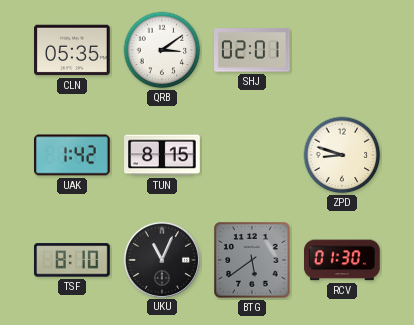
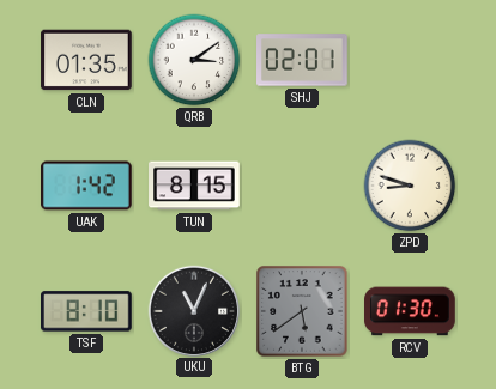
CLN: 05:35 -> 01:35 (86, 60)
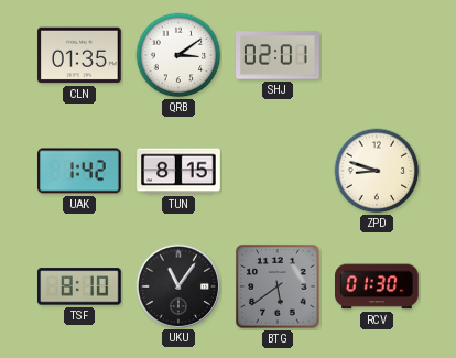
UKU: 11:04 -> 11:06 (177, 285)
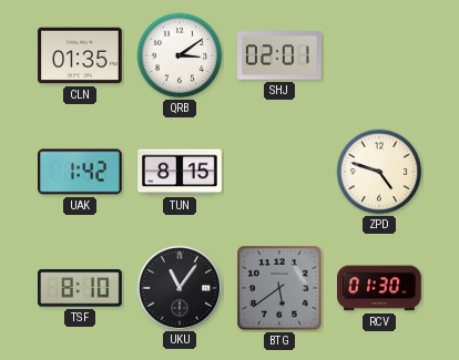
ZPD: 8:48 -> 4:48 (379, 172)
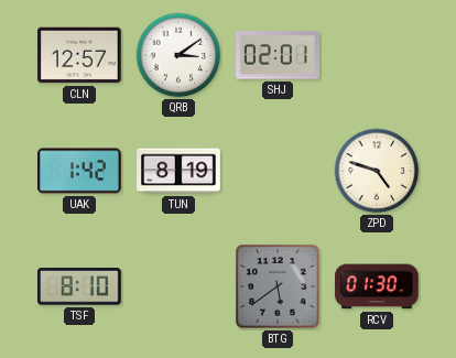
CLN: 01:35 -> 12:57 (79, 55)
TUN: 8:15 -> 8:19 (178, 171)
UKU: 11:06 -> none (178, 287)
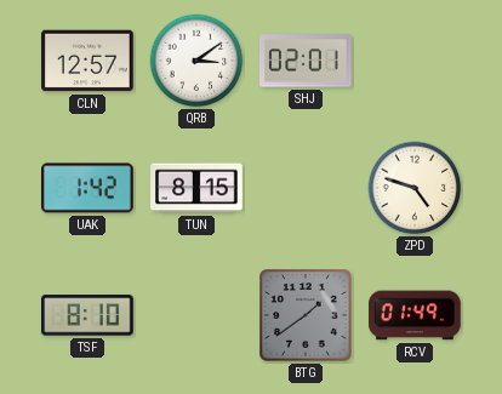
TUN: 8:19 -> 8:15 (196, 188)
BTG: 5:39 -> 1:39 (306, 315)
RCV: 01:30 -> 01:49 (415, 315)
